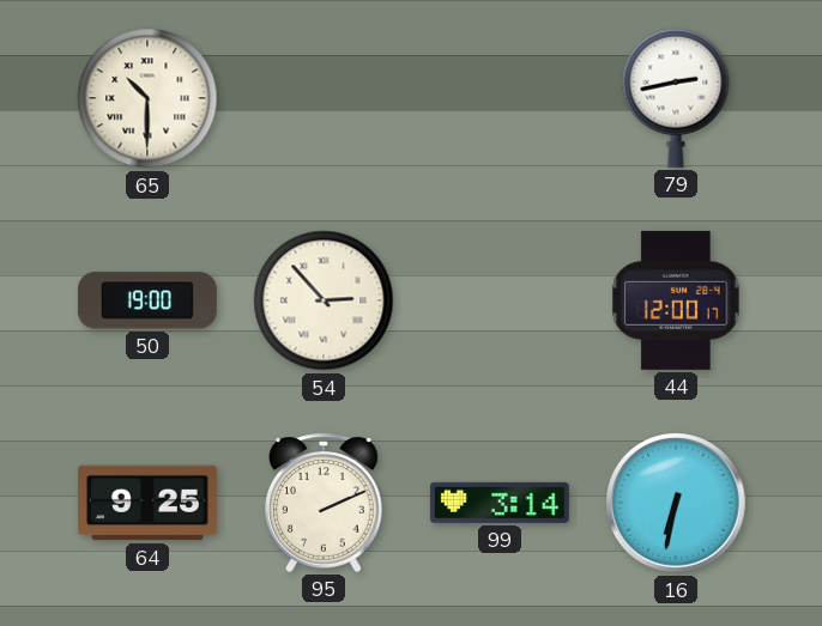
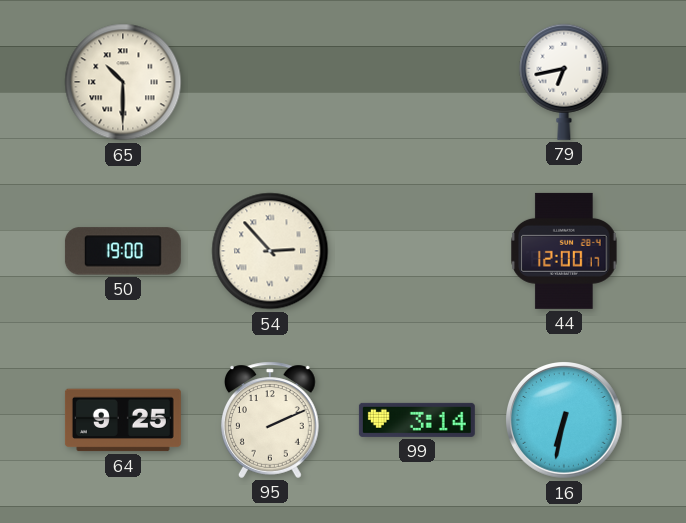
79: 2:43 -> 6:43 (564, 82)
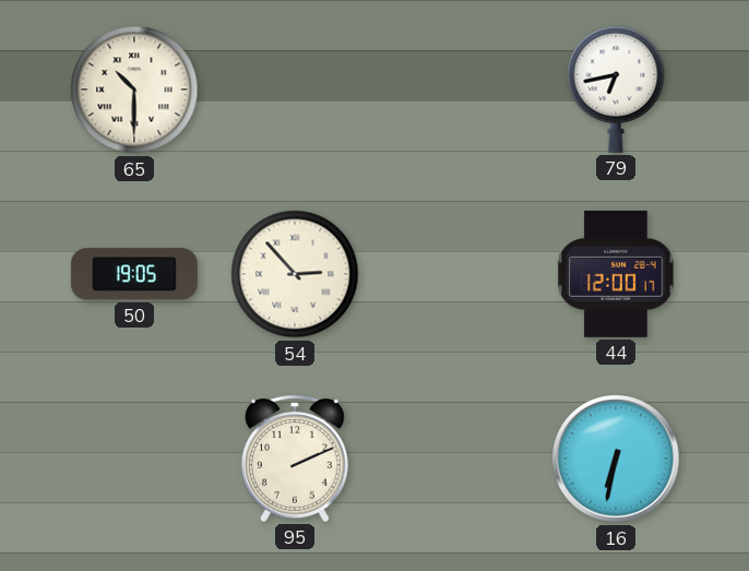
50: 19:00 -> 19:05 (134, 274)
64: 9:25 -> none (123, 420)
99: 3:14 -> none (417, 420)
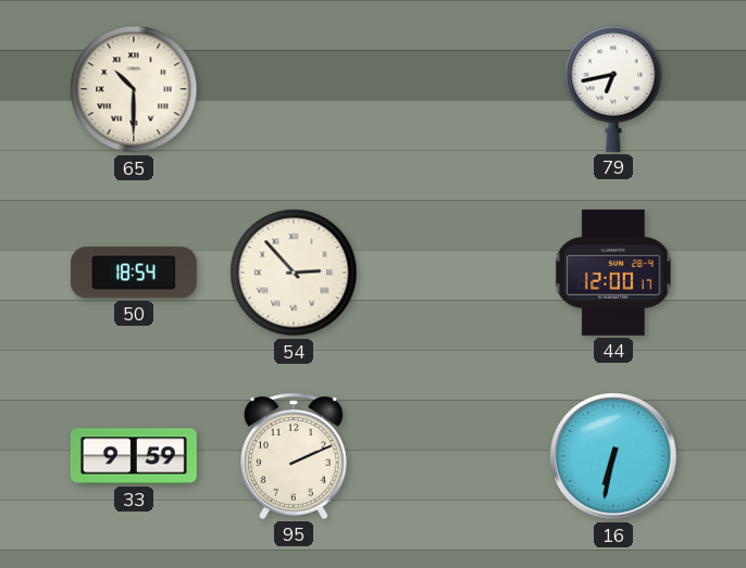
50: 19:05 -> 18:54 (134, 273)
33: none -> 9:59 (134, 456)
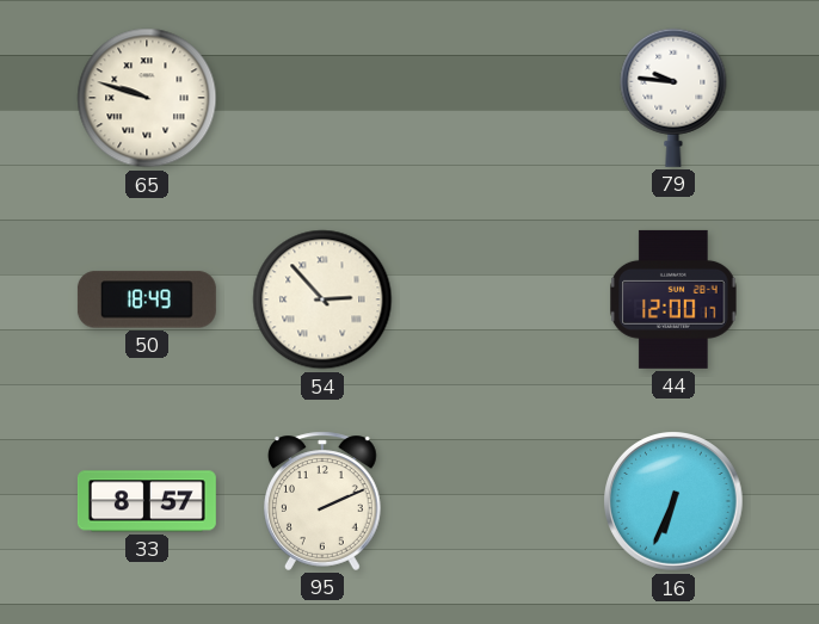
65: 10:30 -> 9:48 (147, 98)
79: 6:43 -> 9:46 (673, 98)
50: 18:54 -> 18:49 (147, 299)
33: 9:59 -> 8:57 (147, 501)
16: 6:32 -> 6:34 (673, 501)
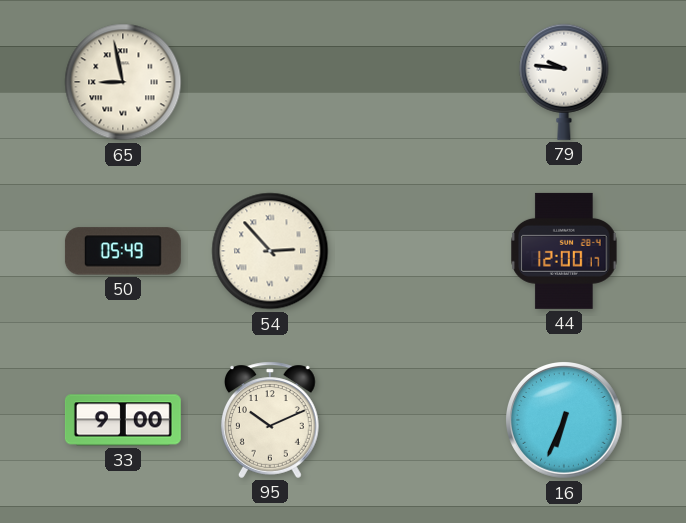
65: 9:48 -> 8:58 (123, 82)
50: 18:49 -> 05:49 (123, 251)
33: 8:57 -> 9:00 (123, 420)
95: 2:11 -> 10:11 (271, 420)
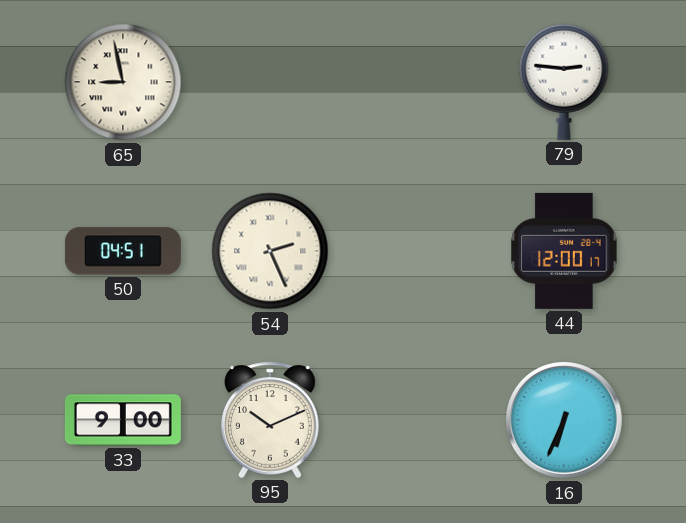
79: 9:46 -> 2:46 (564, 82)
50: 05:49 -> 04:51 (123, 251)
54: 2:53 -> 2:26 (270, 251)
